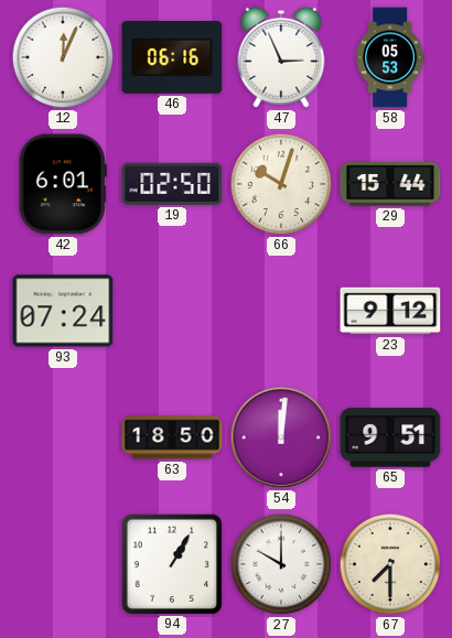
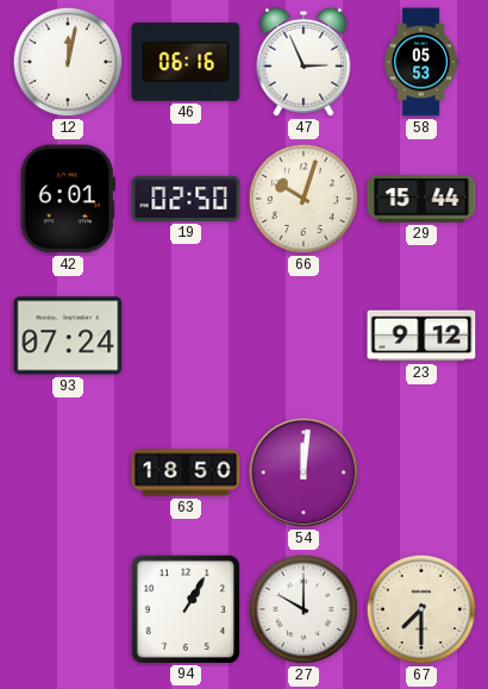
12: 12:04 -> 12:02 (68, 62)
65: 9:51 -> none (390, 437)
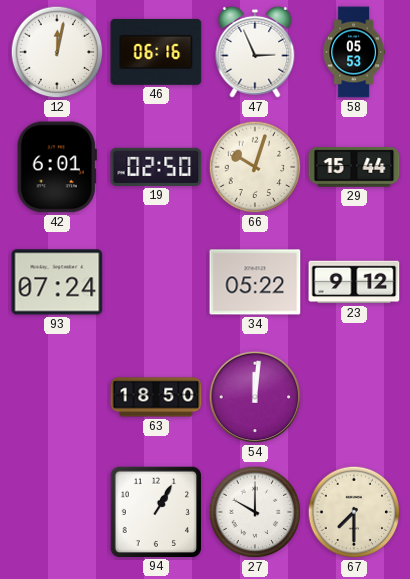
34: none -> 05:22 (255, 282)
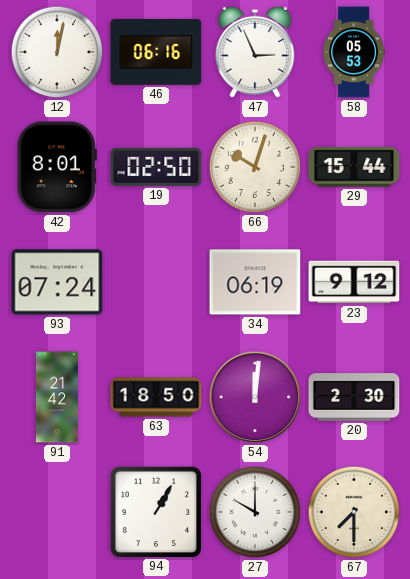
42: 6:01 -> 8:01 (57, 167)
34: 05:22 -> 06:19 (255, 282)
91: none -> 21:42 (57, 397)
20: none -> 2:30 (354, 397)
